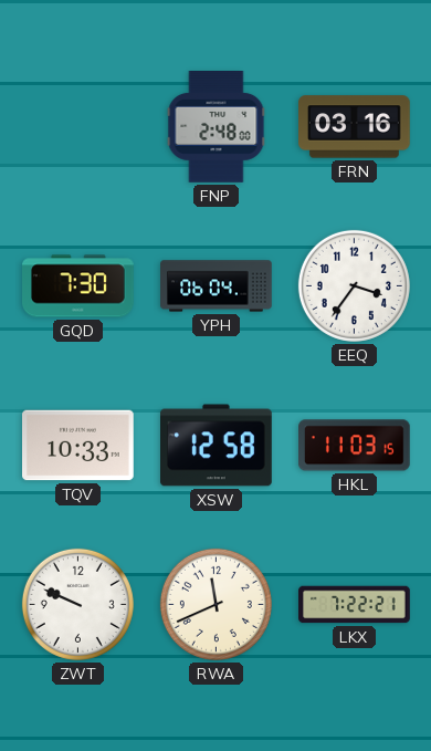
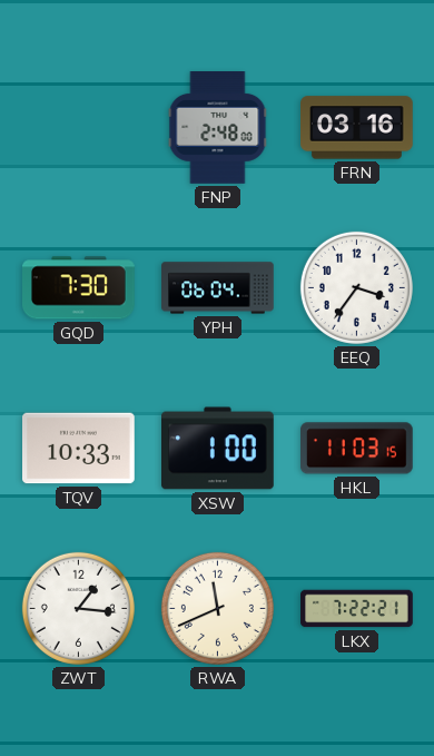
XSW: 12:58 -> 1:00 (218, 449)
ZWT: 9:49 -> 1:16 (78, 608)
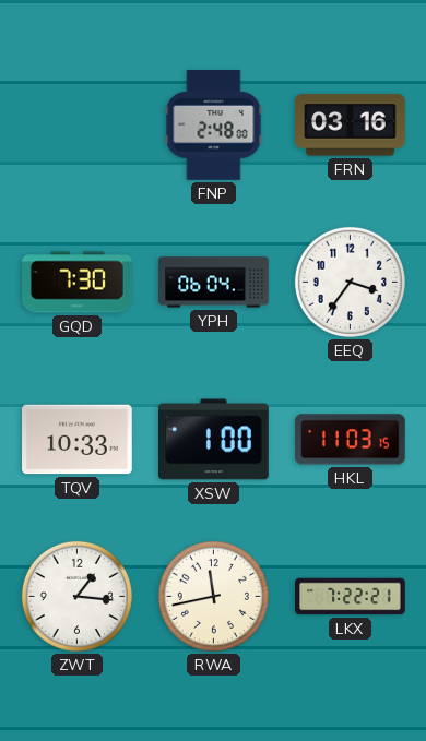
RWA: 11:41 -> 11:43 (213, 596)
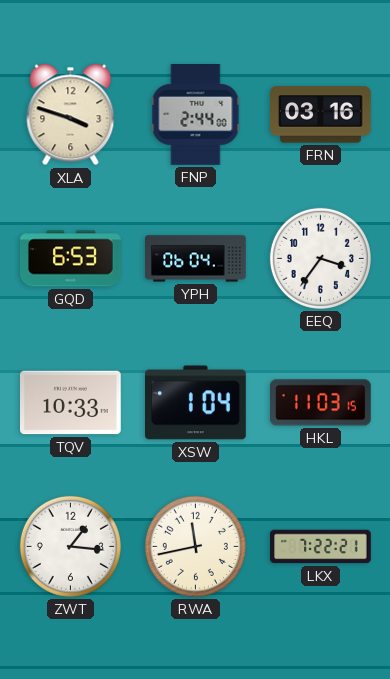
XLA: none -> 3:48 (71, 115)
FNP: 2:48 -> 2:44 (196, 115)
GQD: 7:30 -> 6:53 (71, 259)
XSW: 1:00 -> 1:04 (196, 403)
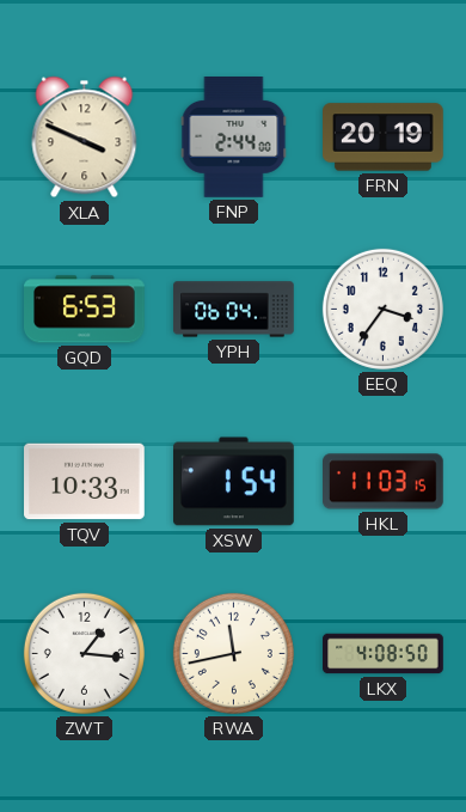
XLA: 3:48 -> 3:49 (85, 138)
FRN: 03:16 -> 20:19 (384, 138)
XSW: 1:04 -> 1:54 (234, 482)
LKX: 7:22 -> 4:08 (384, 654)
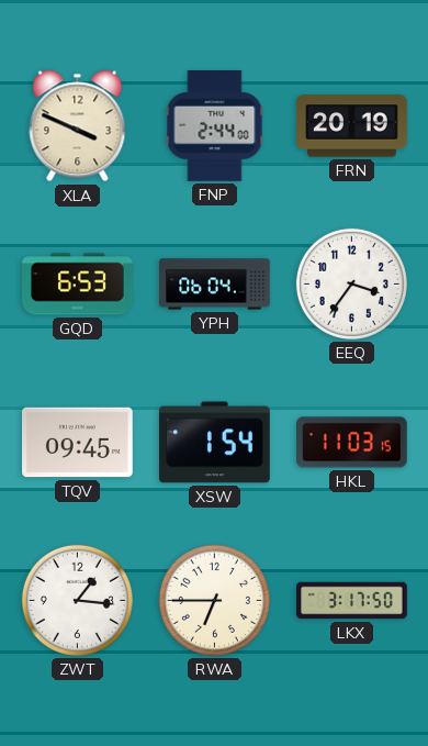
TQV: 10:33 -> 09:45 (78, 443)
RWA: 11:43 -> 6:45 (214, 600)
LKX: 4:08 -> 3:17 (352, 601)
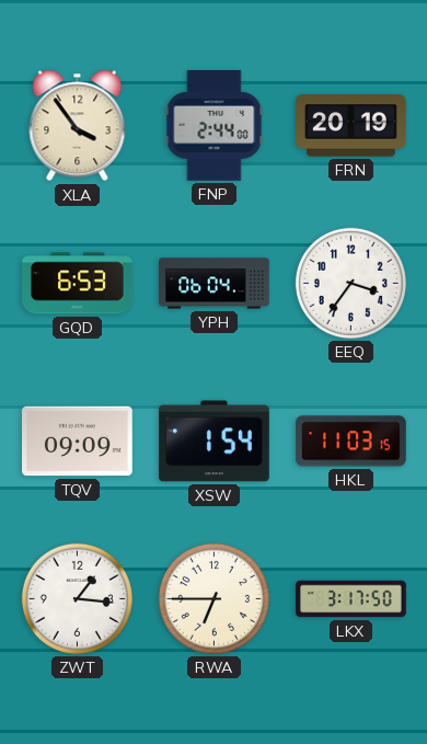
XLA: 3:49 -> 3:54 (78, 126)
TQV: 09:45 -> 09:09 (78, 442)
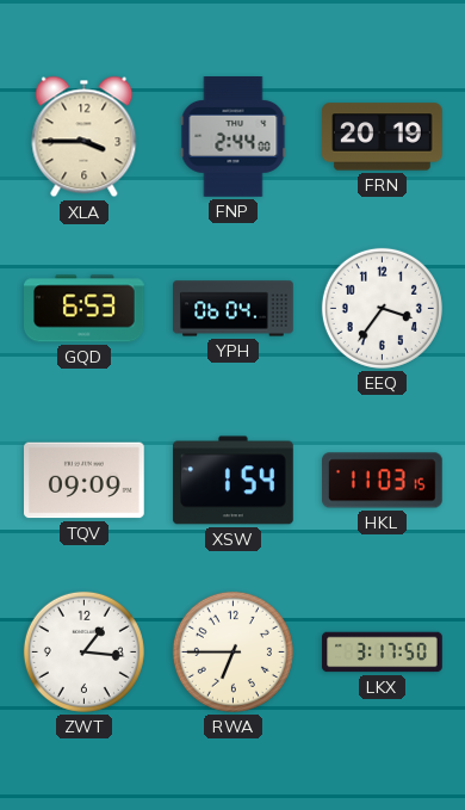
XLA: 3:54 -> 3:45 (85, 137)
